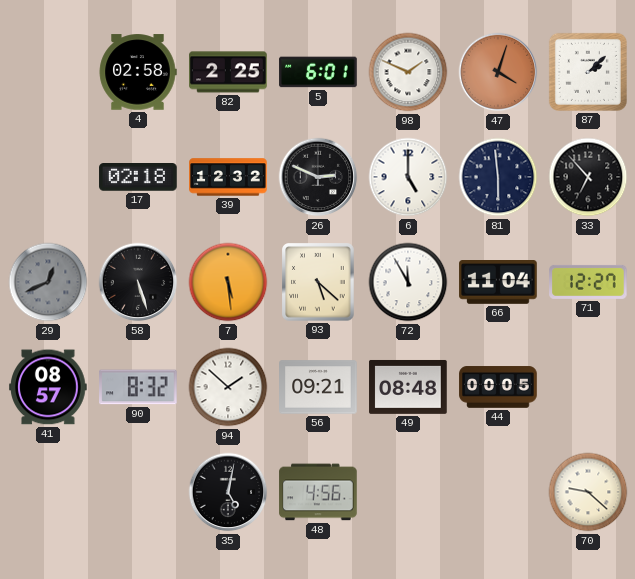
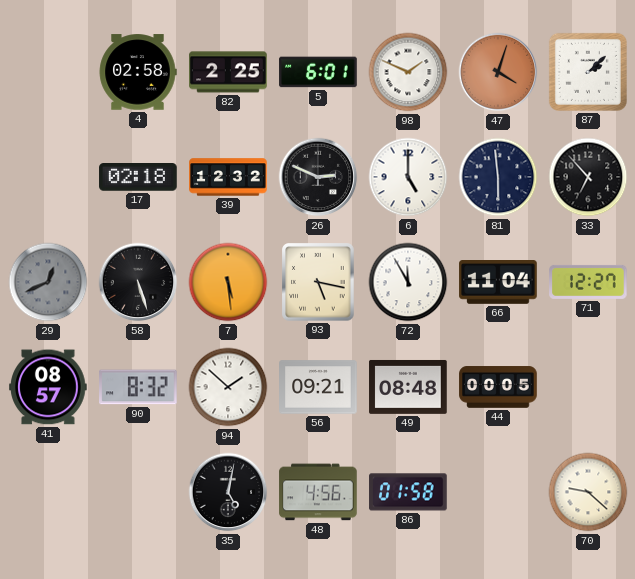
93: 5:22 -> 5:17 (318, 282)
86: none -> 01:58 (408, 492)
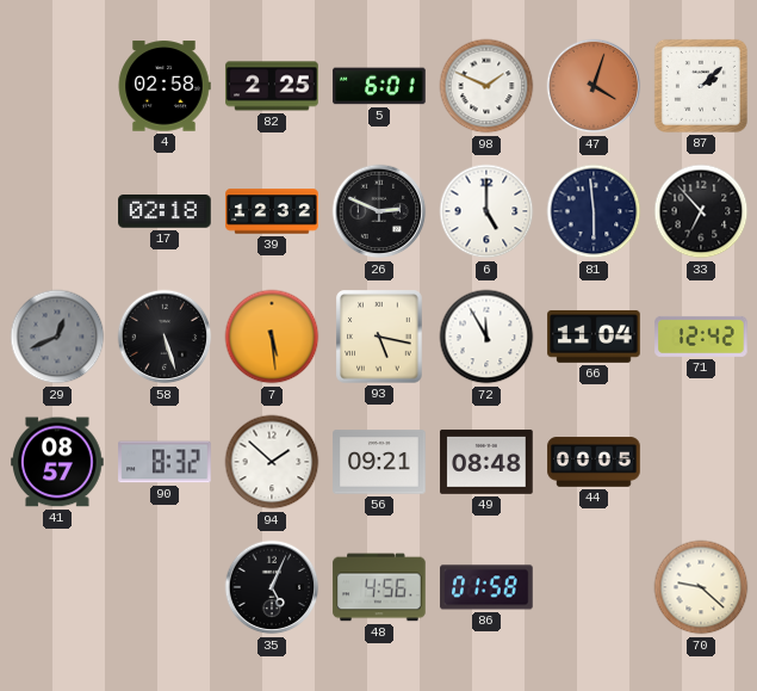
71: 12:27 -> 12:42 (701, 337)
35: 5:02 -> 5:04 (272, 587)
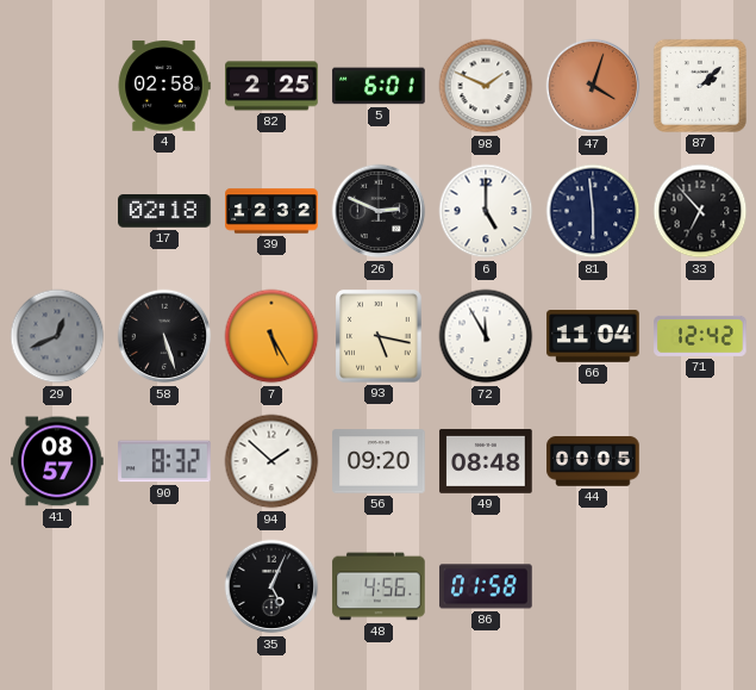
7: 5:29 -> 5:25 (271, 336)
56: 09:21 -> 09:20 (379, 461)
70: 9:22 -> none (701, 587)
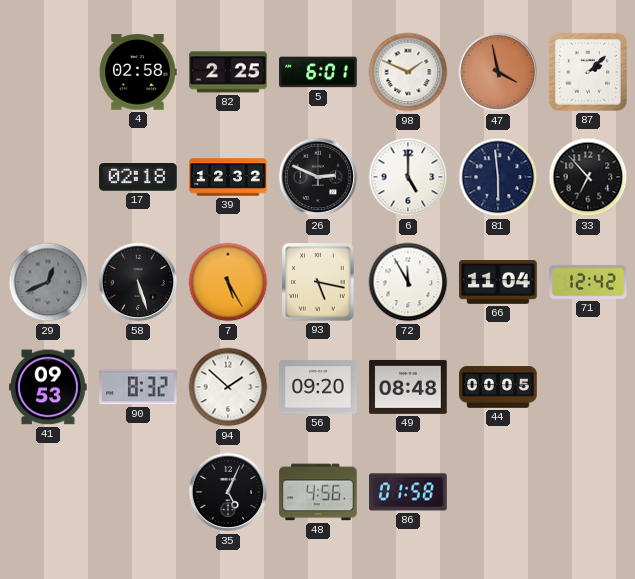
47: 4:03 -> 3:58 (498, 72)
41: 08:57 -> 09:53 (48, 387)
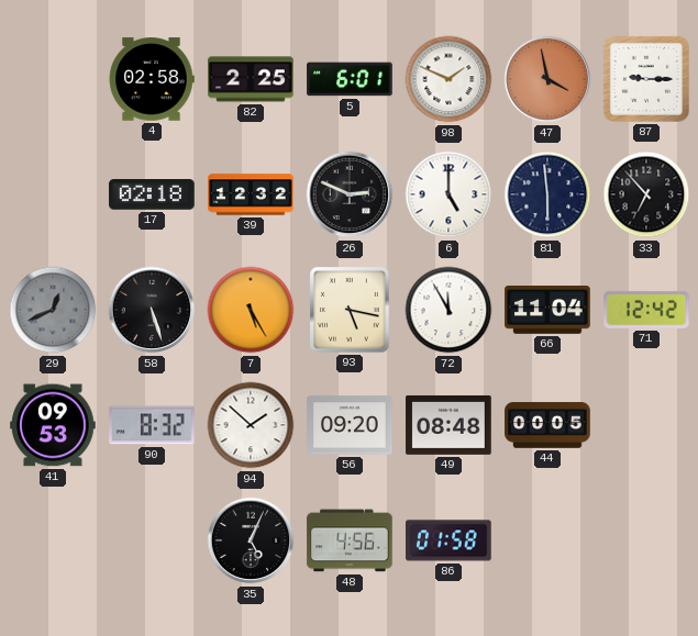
87: 2:08 -> 9:15 (646, 79)
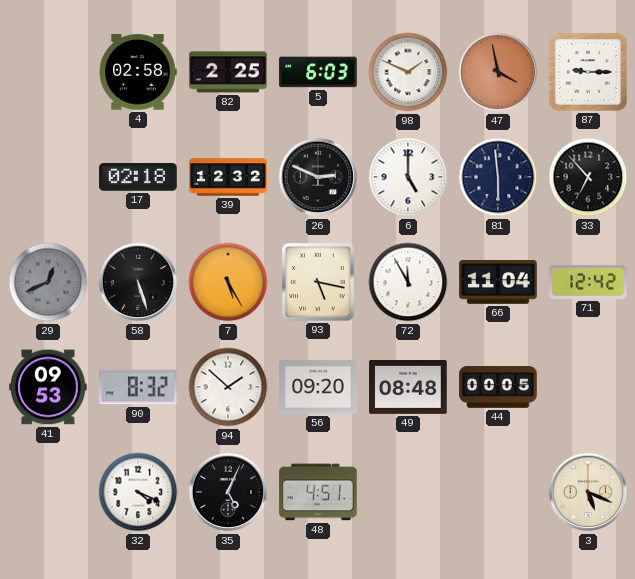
5: 6:01 -> 6:03 (318, 72)
32: none -> 4:19 (138, 492)
48: 4:56 -> 4:51 (318, 492)
86: 01:58 -> none (448, 540)
3: none -> 5:19 (588, 492)
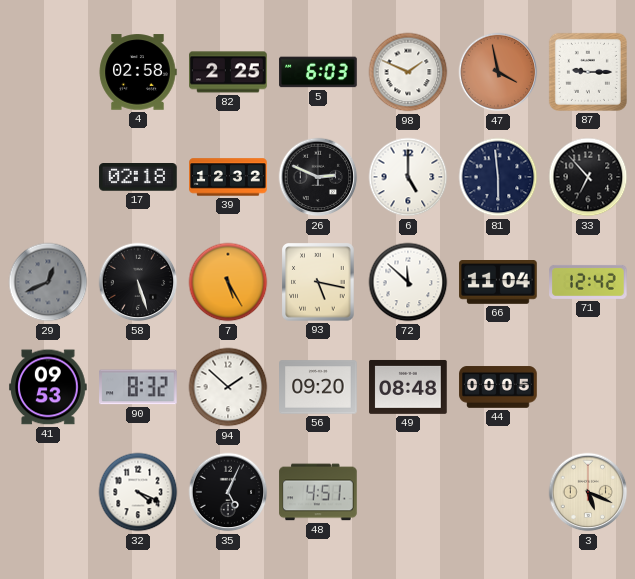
72: 11:55 -> 11:52 (408, 282)
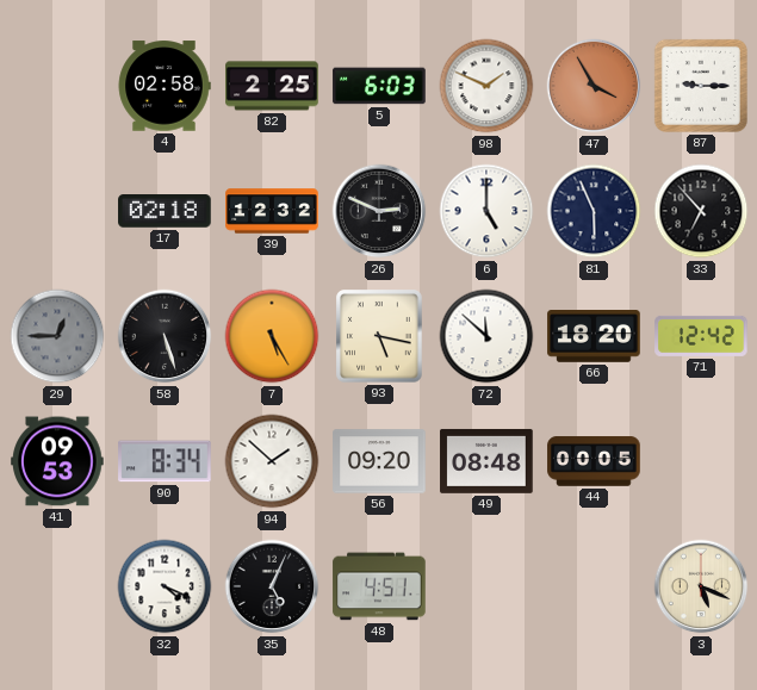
47: 3:58 -> 3:55 (594, 86)
81: 5:59 -> 5:56 (594, 211)
29: 12:41 -> 12:45 (57, 336)
66: 11:04 -> 18:20 (594, 337)
90: 8:32 -> 8:34 (165, 461)
